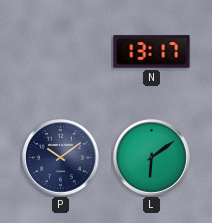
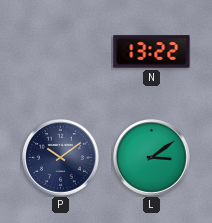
N: 13:17 -> 13:22 (152, 52)
L: 6:09 -> 3:09 (152, 158)
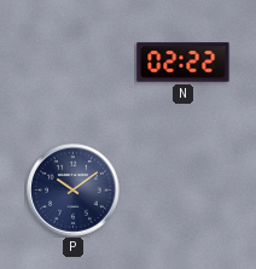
N: 13:22 -> 02:22 (184, 63)
L: 3:09 -> none (152, 158)
